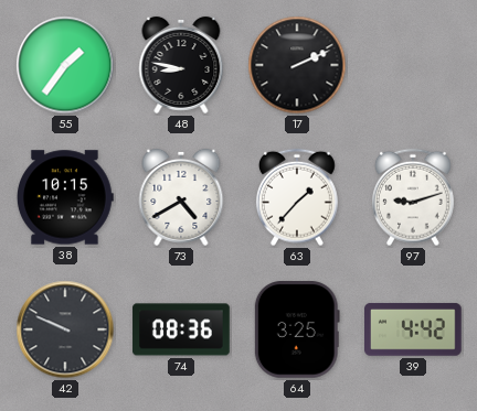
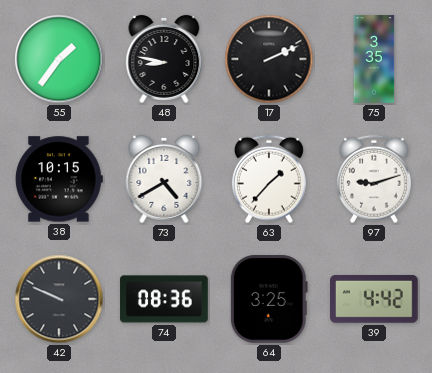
75: none -> 3:35 (374, 59)
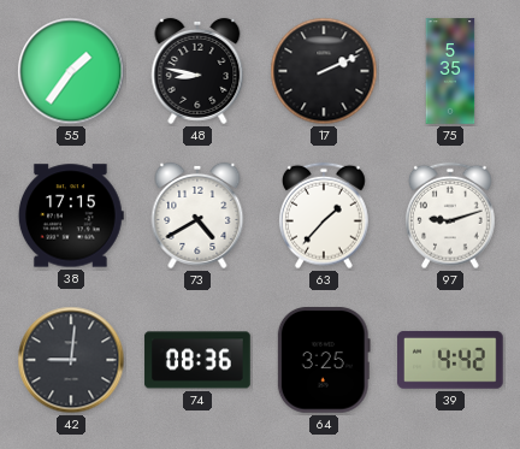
75: 3:35 -> 5:35 (450, 71)
38: 10:15 -> 17:15 (72, 215)
42: 9:49 -> 9:01 (71, 360)
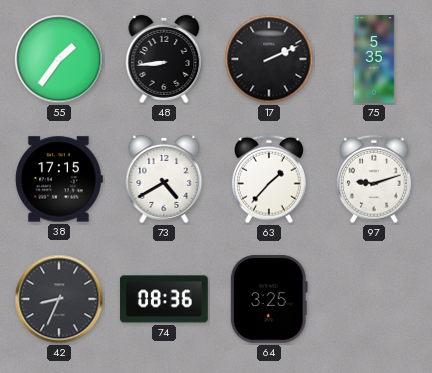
48: 8:47 -> 8:44 (164, 59)
42: 9:01 -> 8:34 (59, 299)
39: 4:42 -> none (451, 360)
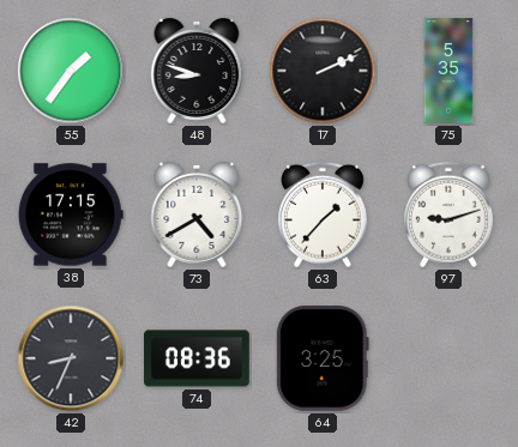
48: 8:44 -> 8:48 (197, 71)
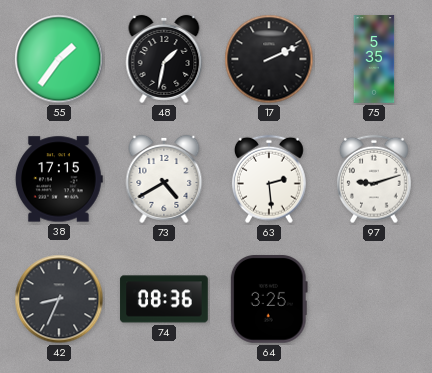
48: 8:48 -> 1:32 (164, 59)
63: 1:37 -> 2:29 (269, 179)
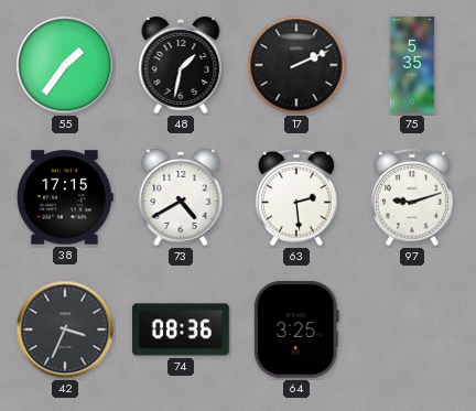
42: 8:34 -> 3:34 (65, 329)
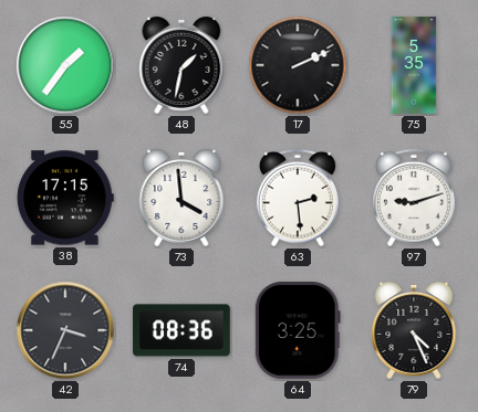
73: 4:40 -> 3:59 (181, 198)
79: none -> 4:26 (414, 330)
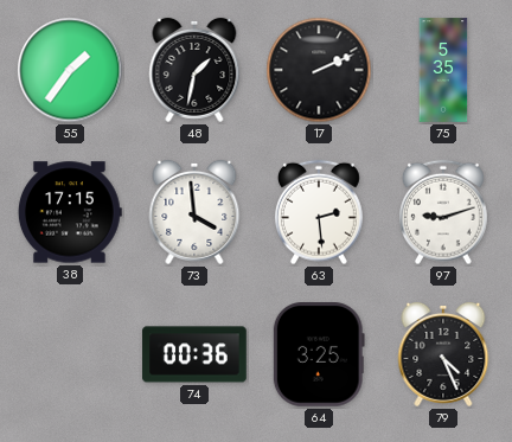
42: 3:34 -> none (65, 330)
74: 08:36 -> 00:36 (194, 354)
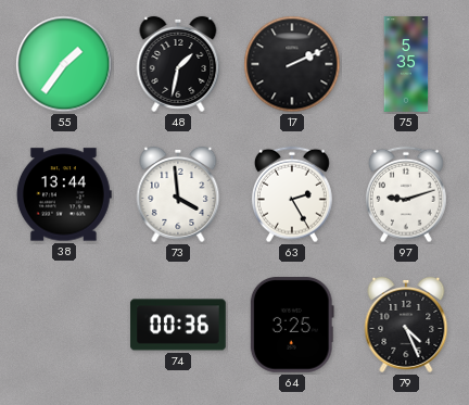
38: 17:15 -> 13:44 (65, 194)
63: 2:29 -> 2:25 (292, 194)
